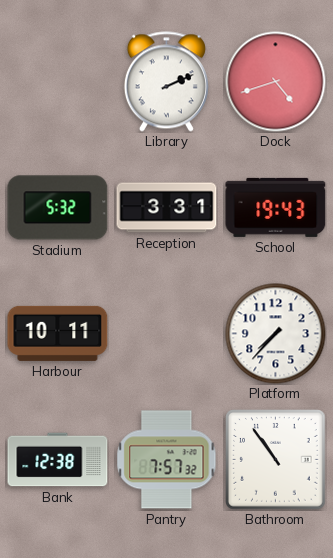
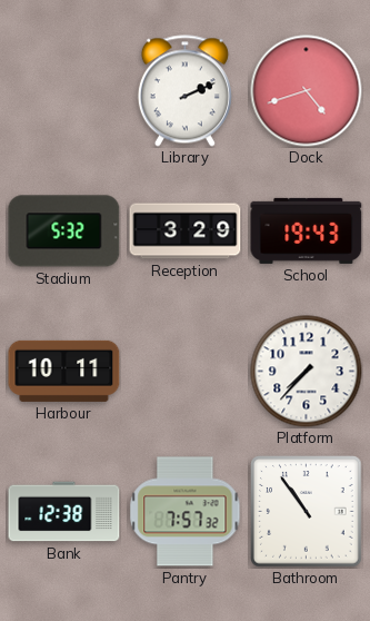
Reception: 3:31 -> 3:29 (186, 231)
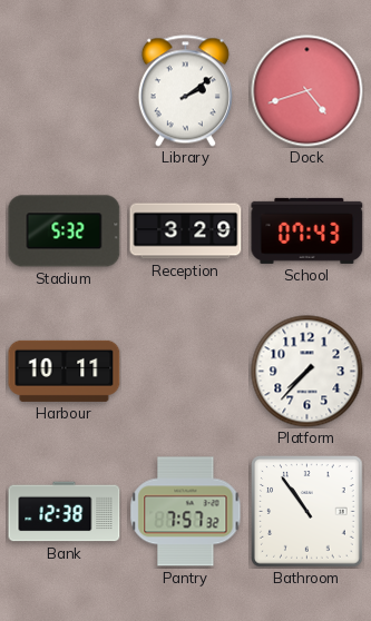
Library: 2:11 -> 2:09 (185, 91)
School: 19:43 -> 07:43 (307, 230)
